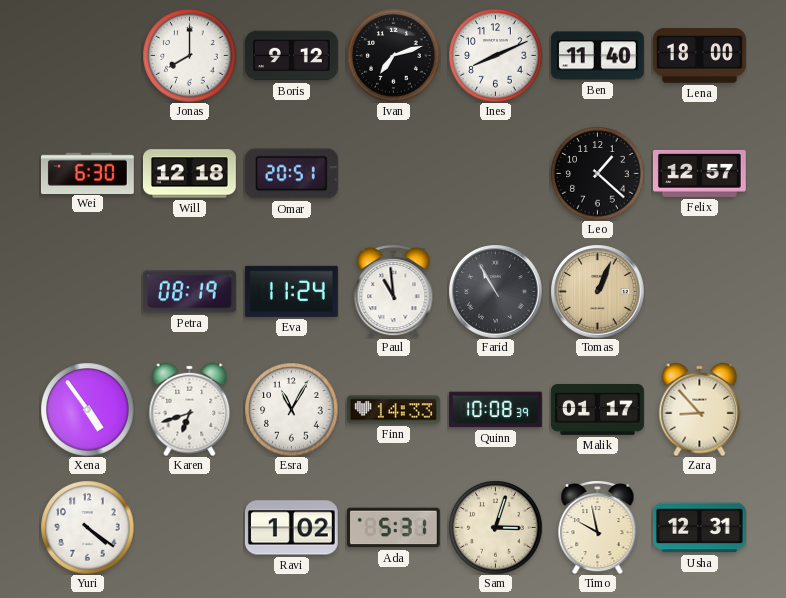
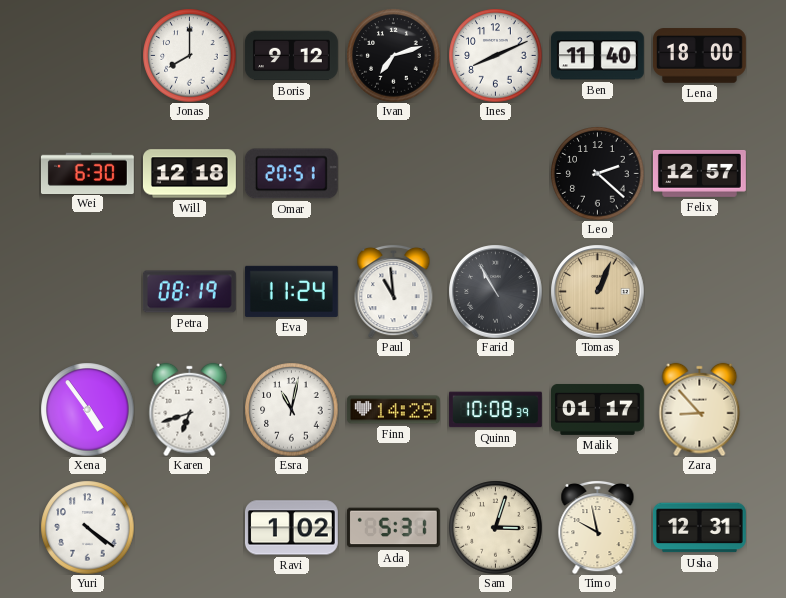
Leo: 1:22 -> 2:22 (597, 173)
Esra: 11:05 -> 11:02 (291, 409)
Finn: 14:33 -> 14:29 (393, 410)
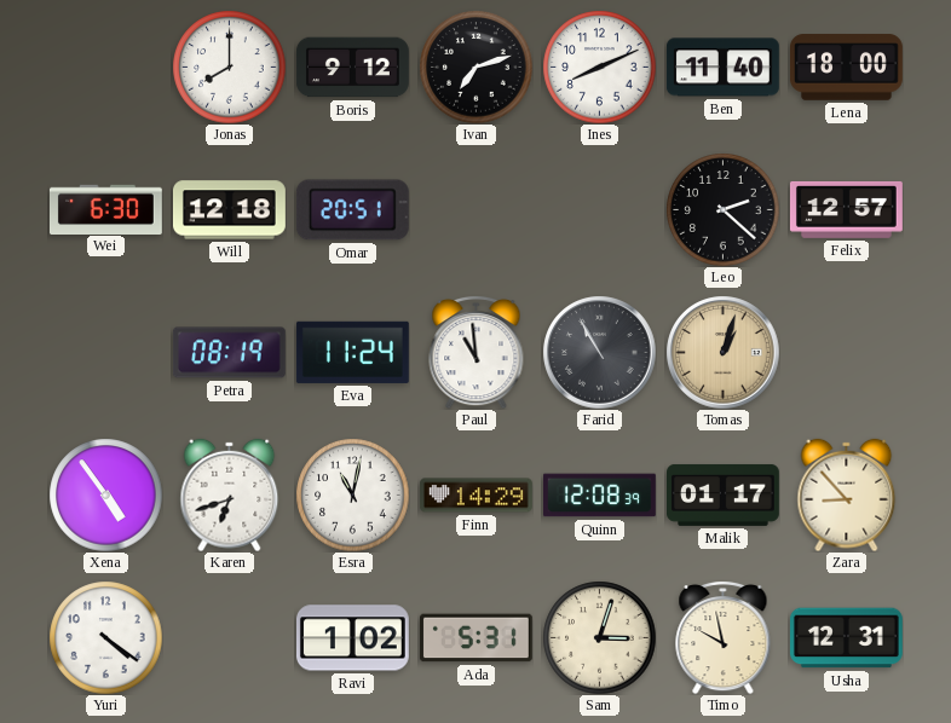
Tomas: 1:04 -> 1:03 (722, 352)
Quinn: 10:08 -> 12:08 (599, 496)
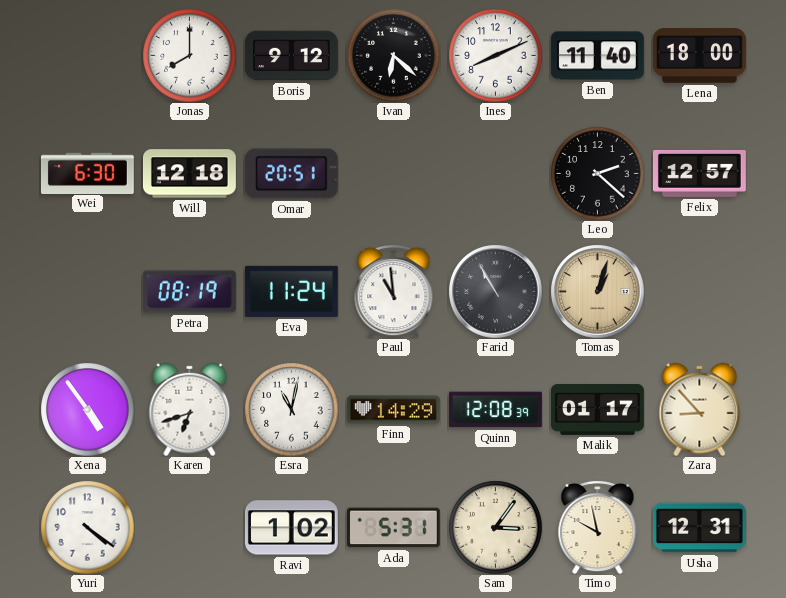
Ivan: 7:12 -> 6:22 (393, 55)
Sam: 3:03 -> 3:06 (495, 527)
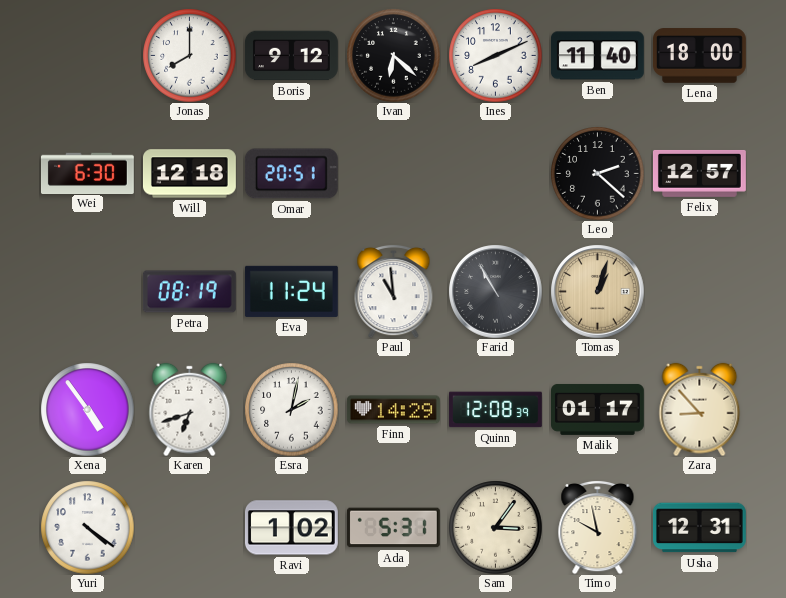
Esra: 11:02 -> 2:02 (291, 409)
